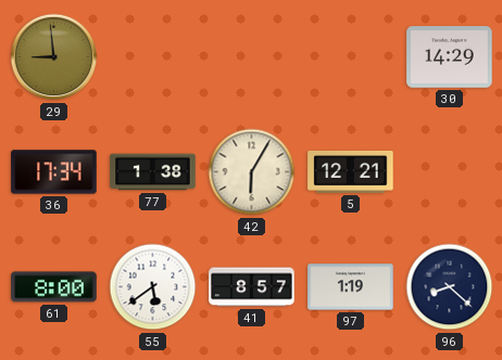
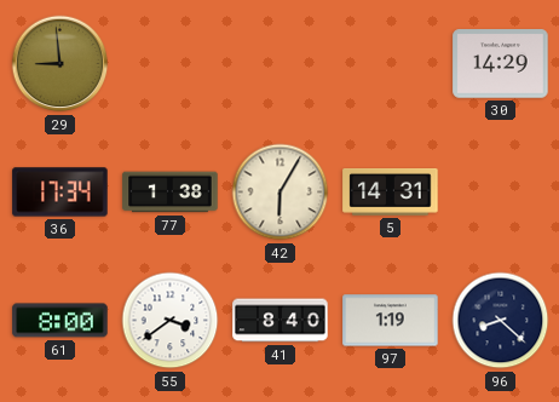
5: 12:21 -> 14:31 (391, 193)
55: 5:39 -> 3:39 (171, 321)
41: 8:57 -> 8:40 (281, 321)
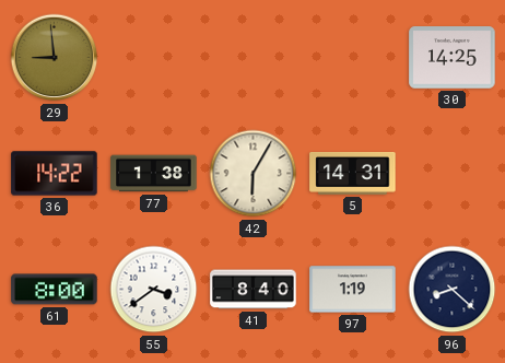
30: 14:29 -> 14:25 (453, 58)
36: 17:34 -> 14:22 (55, 174)
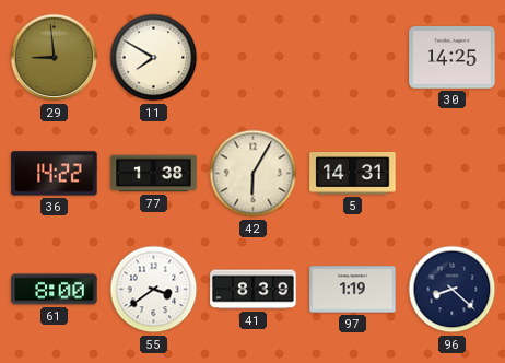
11: none -> 7:50 (154, 58)
41: 8:40 -> 8:39 (254, 290)
